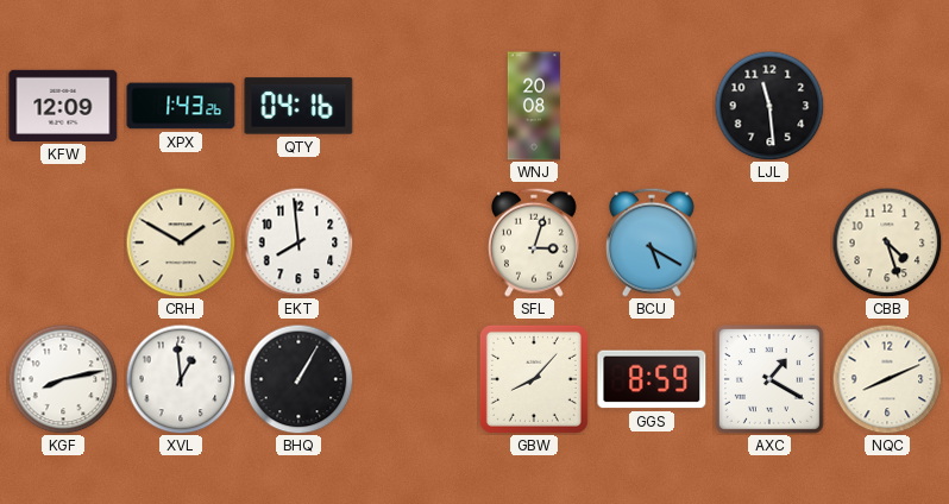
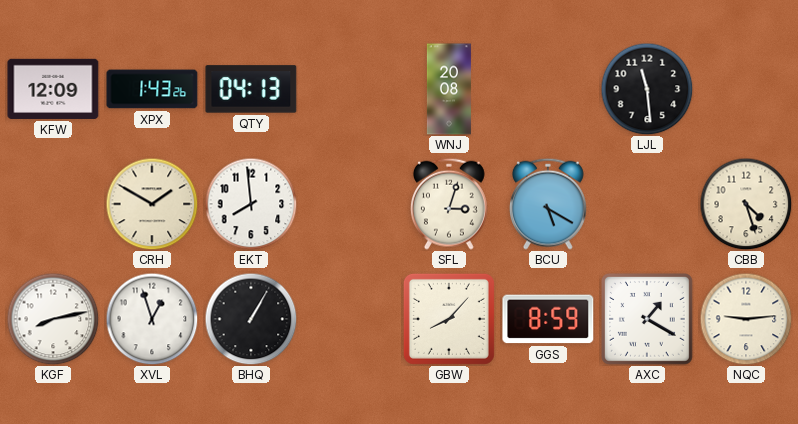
QTY: 04:16 -> 04:13 (251, 89)
XVL: 12:59 -> 12:57 (152, 319)
NQC: 8:11 -> 9:14 (746, 319)
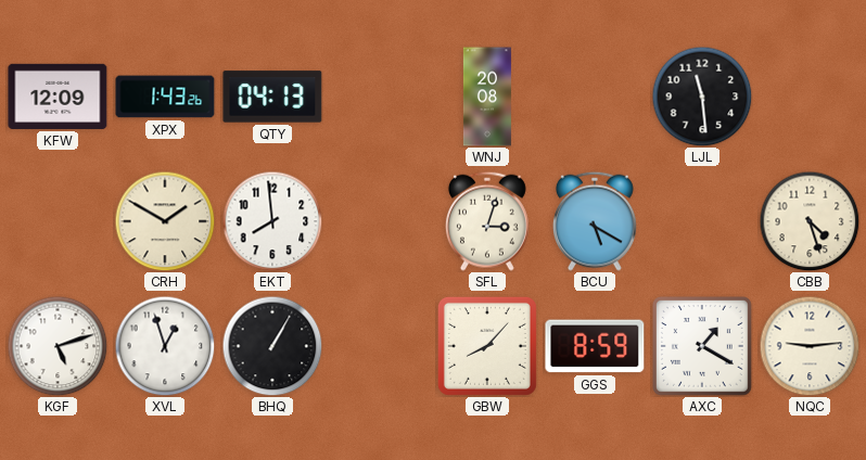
KGF: 8:13 -> 5:12 (58, 346)
